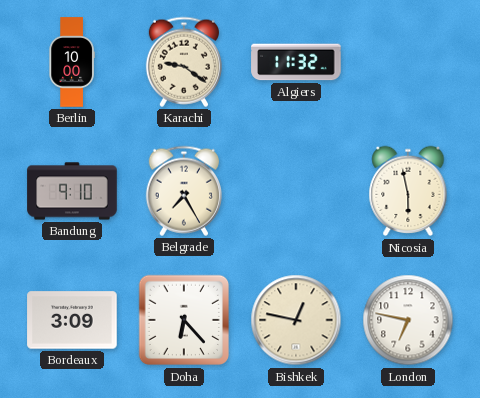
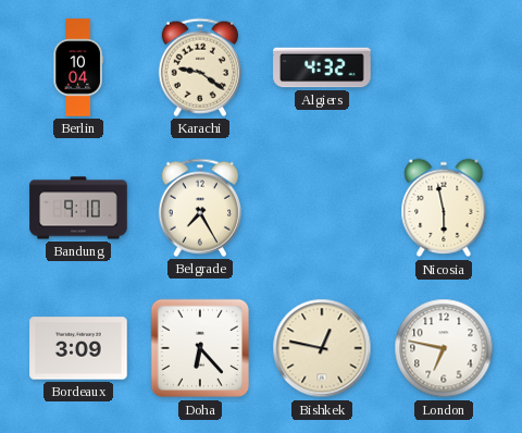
Berlin: 10:00 -> 10:04 (78, 67)
Algiers: 11:32 -> 4:32 (322, 67)
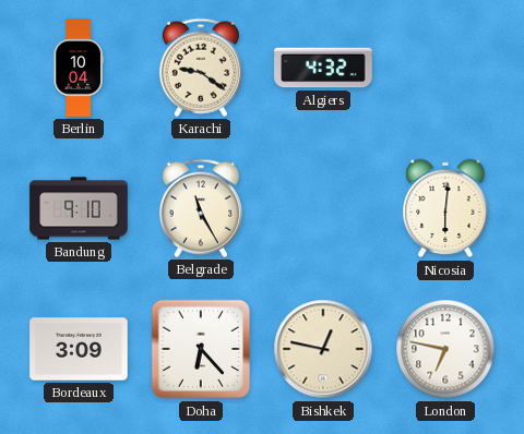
Belgrade: 7:25 -> 11:25 (201, 208)
Nicosia: 5:58 -> 6:01 (445, 208)
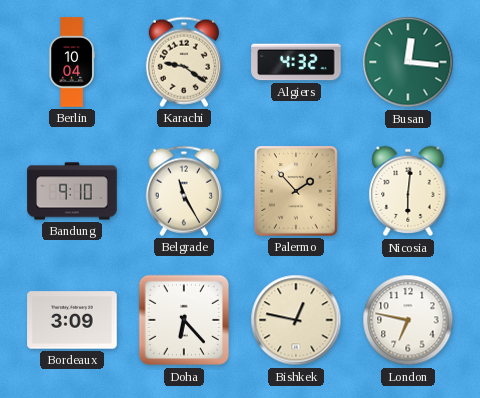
Busan: none -> 12:16 (408, 62)
Palermo: none -> 1:53 (297, 191)
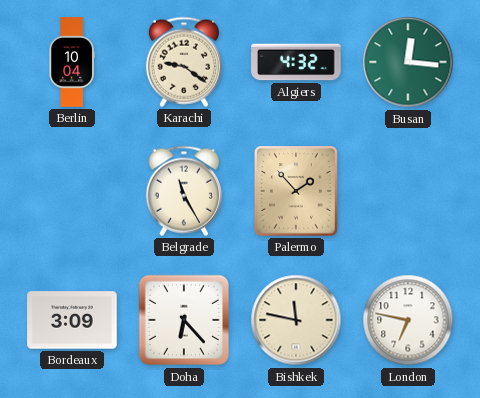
Bandung: 9:10 -> none (72, 191)
Nicosia: 6:01 -> none (408, 191)
Bishkek: 12:47 -> 11:47 (296, 320)
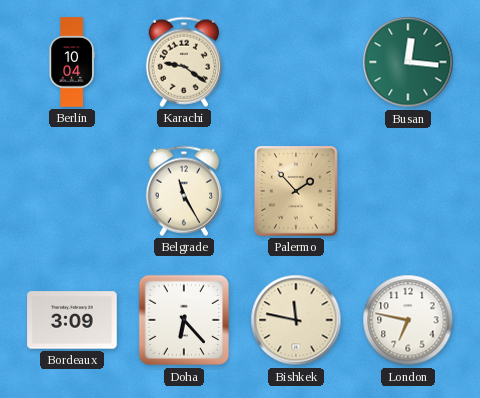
Algiers: 4:32 -> none (296, 62)
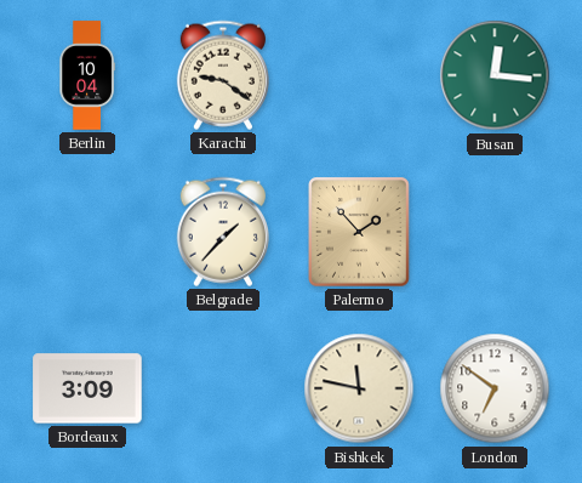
Belgrade: 11:25 -> 1:37 (223, 232)
Doha: 6:23 -> none (184, 320)
London: 6:47 -> 6:51 (495, 388)
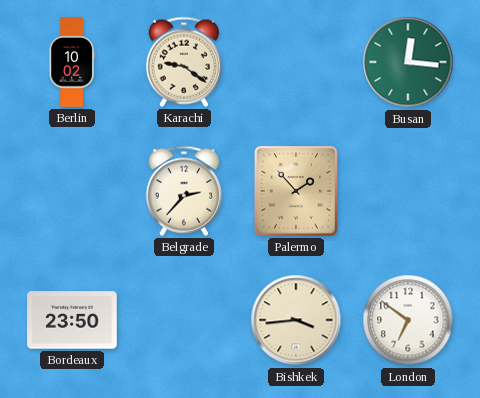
Berlin: 10:04 -> 10:02 (72, 62)
Belgrade: 1:37 -> 2:37 (184, 191)
Bordeaux: 3:09 -> 23:50 (72, 320)
Bishkek: 11:47 -> 3:44 (296, 320)
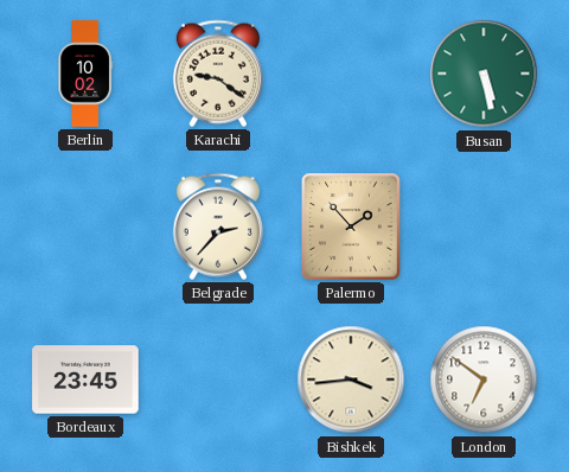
Busan: 12:16 -> 5:28 (484, 74)
Bordeaux: 23:50 -> 23:45 (85, 379)
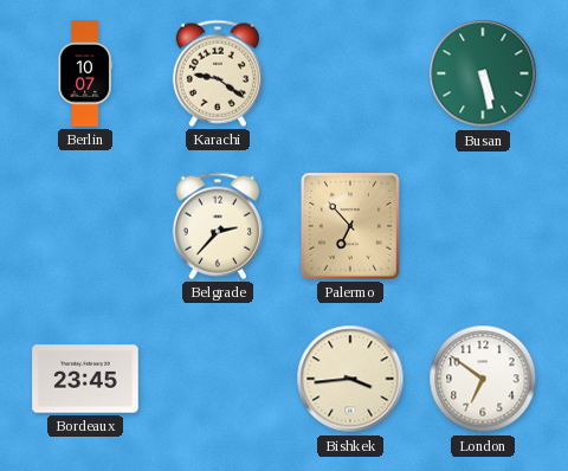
Berlin: 10:02 -> 10:07 (85, 73)
Palermo: 1:53 -> 6:53 (351, 226)
